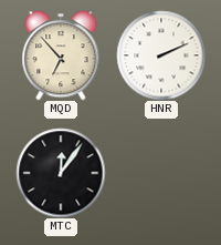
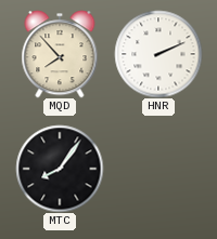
MQD: 6:53 -> 7:53 (60, 54)
MTC: 12:06 -> 8:06 (60, 169)
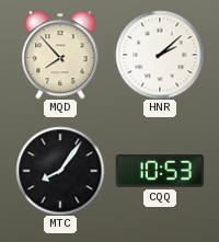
HNR: 2:11 -> 2:08 (160, 55)
CQQ: none -> 10:53 (160, 171)
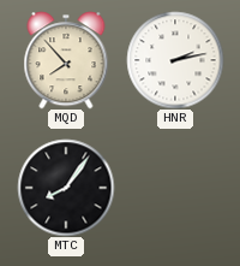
HNR: 2:08 -> 2:13 (175, 60)
CQQ: 10:53 -> none (160, 171)
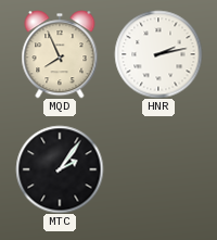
MQD: 7:53 -> 7:56 (60, 54)
MTC: 8:06 -> 2:06 (60, 169)
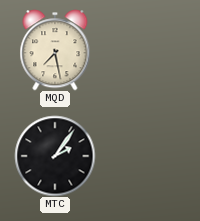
MQD: 7:56 -> 7:28 (55, 50)
HNR: 2:13 -> none (158, 54)
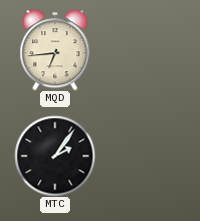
MQD: 7:28 -> 6:44 (55, 50)
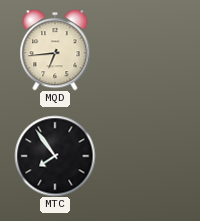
MTC: 2:06 -> 7:54 (55, 156)
